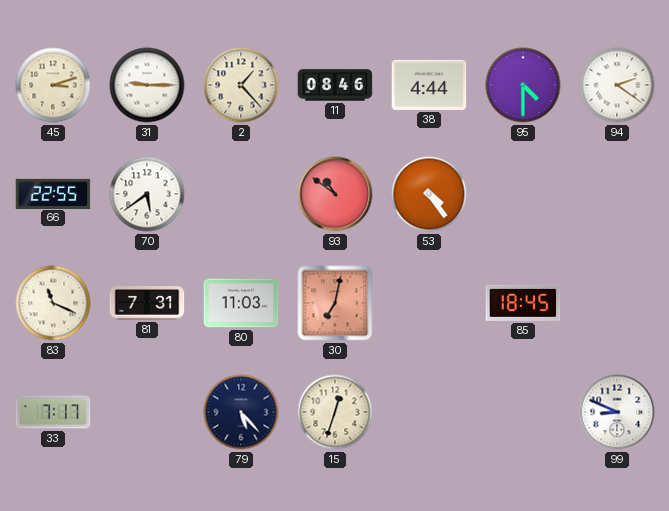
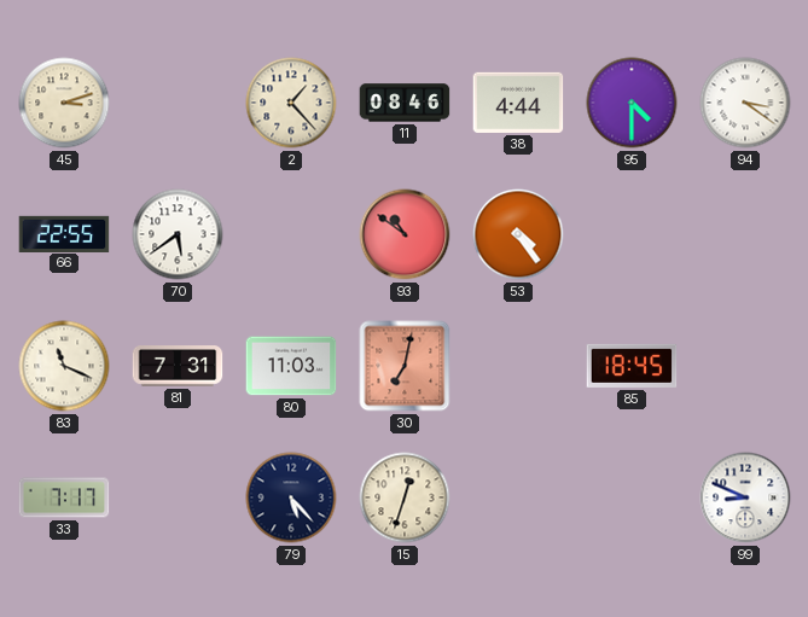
31: 9:15 -> none (147, 85)
94: 2:21 -> 3:21 (745, 103)
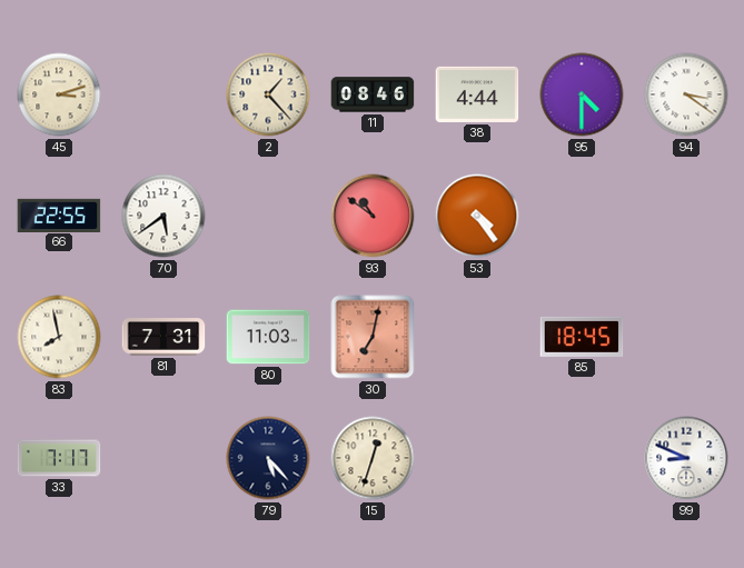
83: 11:19 -> 7:58 (59, 337)
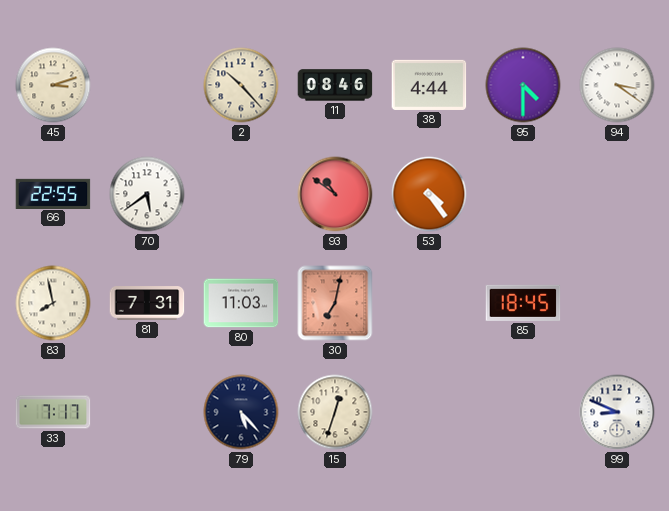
2: 1:23 -> 10:23 (241, 85)
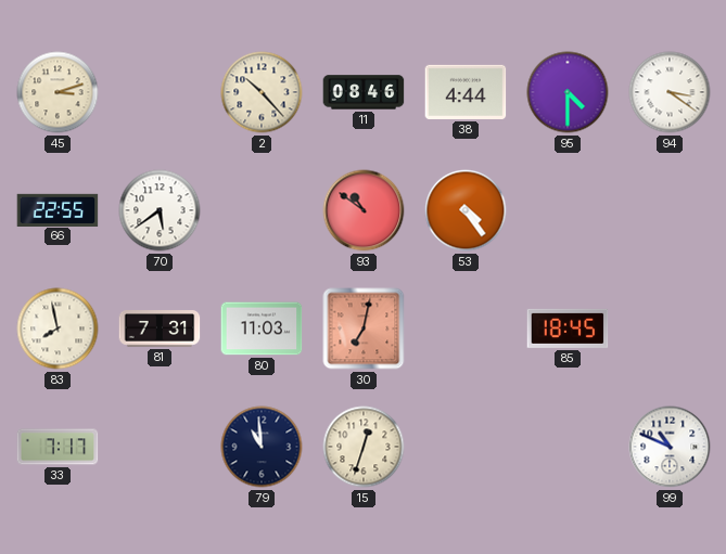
79: 5:23 -> 10:59 (262, 447)
99: 8:49 -> 10:49 (670, 447)
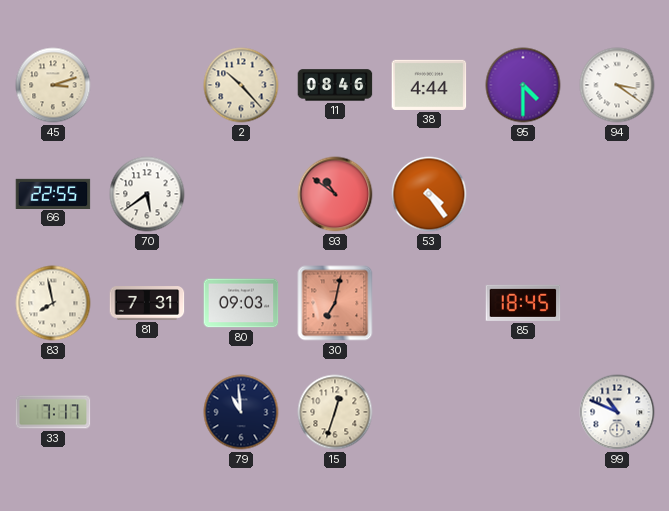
80: 11:03 -> 09:03 (241, 303)
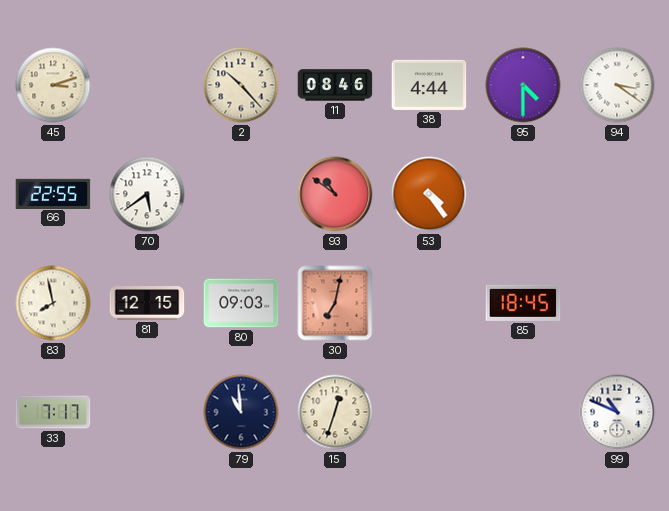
81: 7:31 -> 12:15 (147, 303)
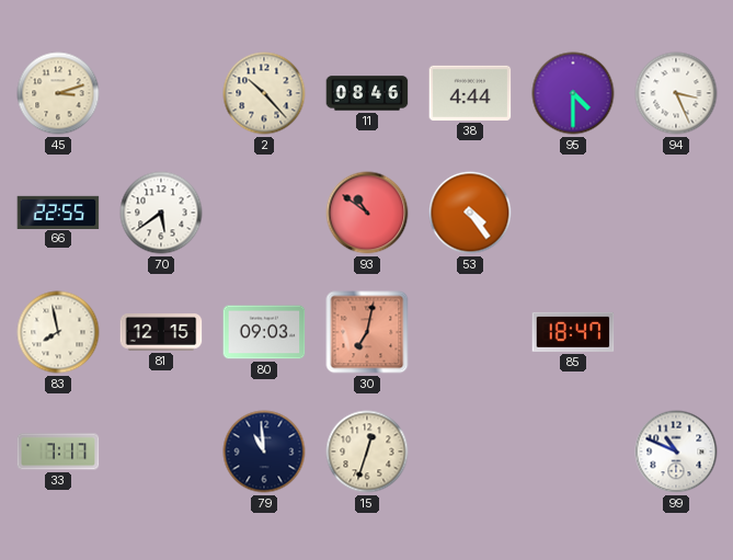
94: 3:21 -> 3:26 (676, 93)
85: 18:45 -> 18:47 (573, 332)
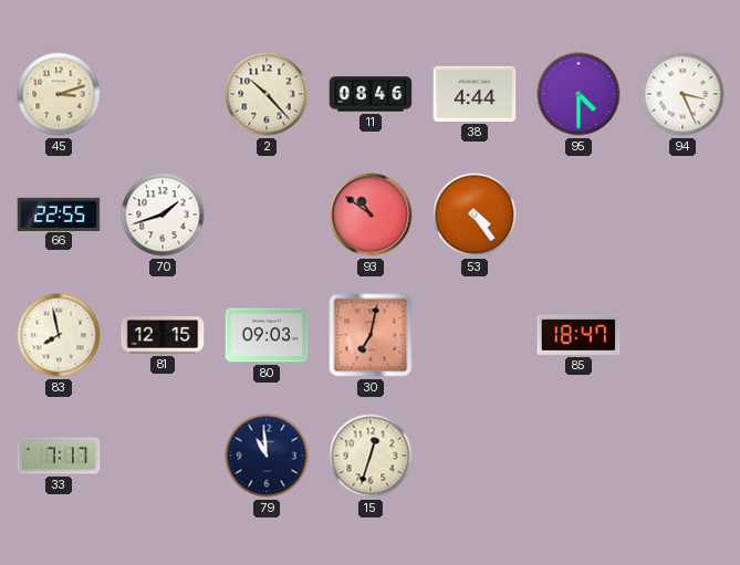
70: 5:39 -> 1:42 (163, 215)
99: 10:49 -> none (676, 452)
